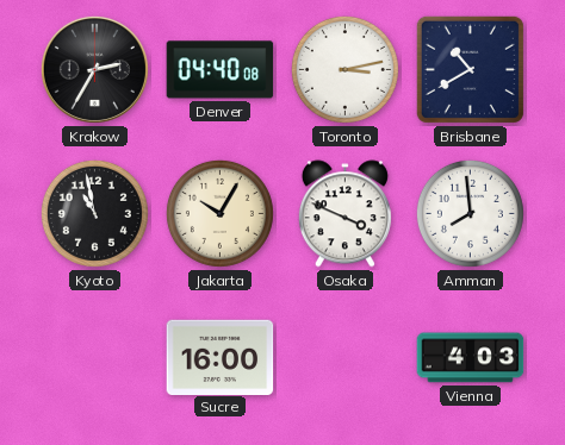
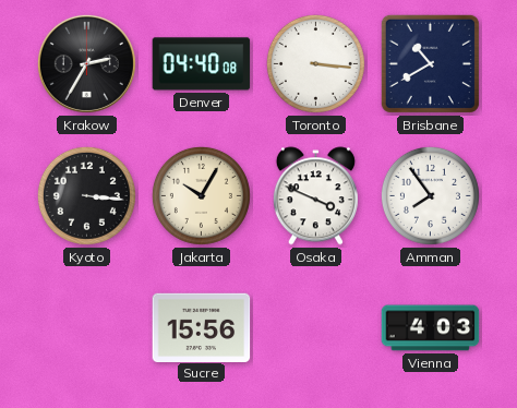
Toronto: 3:13 -> 3:16 (315, 63)
Kyoto: 10:58 -> 3:16 (86, 195)
Amman: 7:59 -> 7:54 (430, 195)
Sucre: 16:00 -> 15:56 (202, 327)
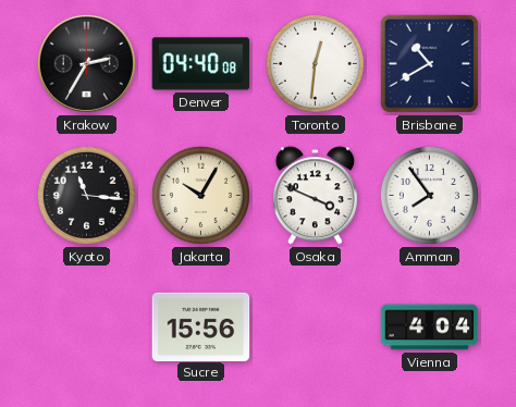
Toronto: 3:16 -> 12:31 (315, 63)
Kyoto: 3:16 -> 11:16 (86, 195)
Vienna: 4:03 -> 4:04 (430, 328)
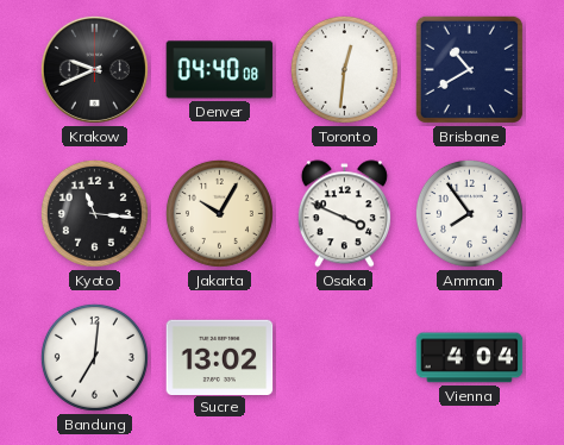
Krakow: 2:35 -> 9:41 (94, 69)
Bandung: none -> 7:01 (94, 357)
Sucre: 15:56 -> 13:02 (220, 357)
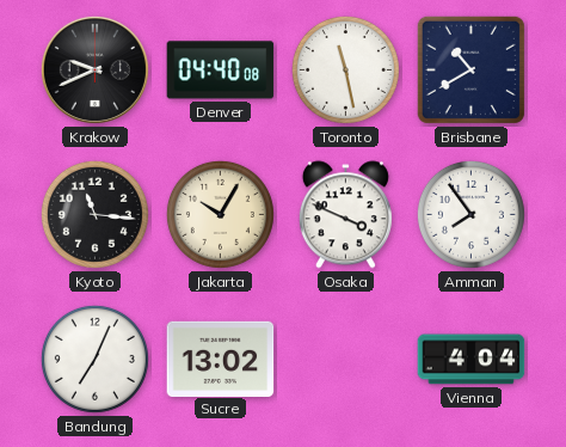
Toronto: 12:31 -> 11:28 (345, 69)
Bandung: 7:01 -> 7:04 (94, 359)
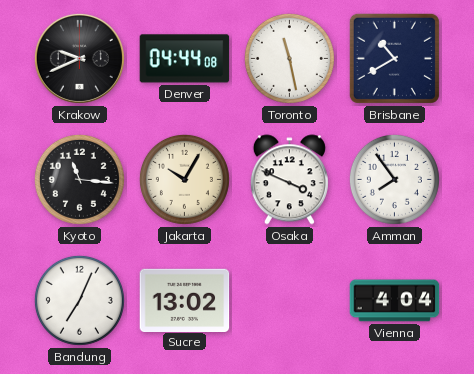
Denver: 04:40 -> 04:44 (185, 59)
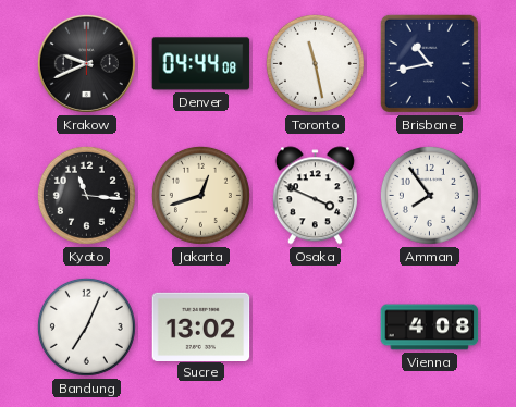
Brisbane: 10:40 -> 10:43 (429, 63)
Jakarta: 10:05 -> 12:42 (200, 195)
Vienna: 4:04 -> 4:08 (430, 328)
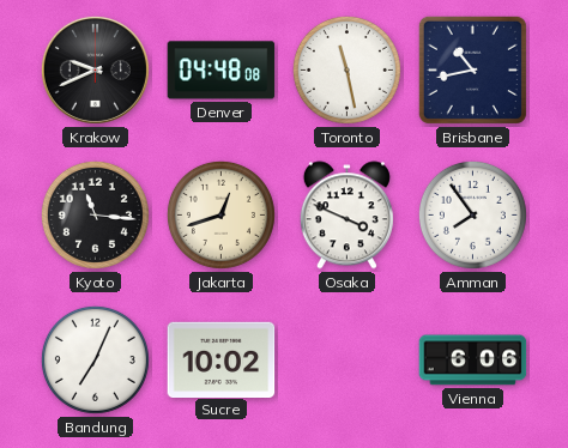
Denver: 04:44 -> 04:48 (222, 71)
Sucre: 13:02 -> 10:02 (222, 359)
Vienna: 4:08 -> 6:06 (473, 361)
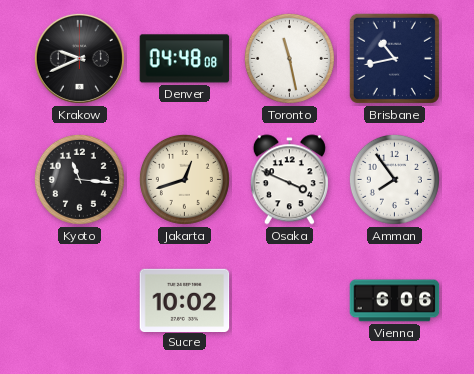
Bandung: 7:04 -> none (95, 359)
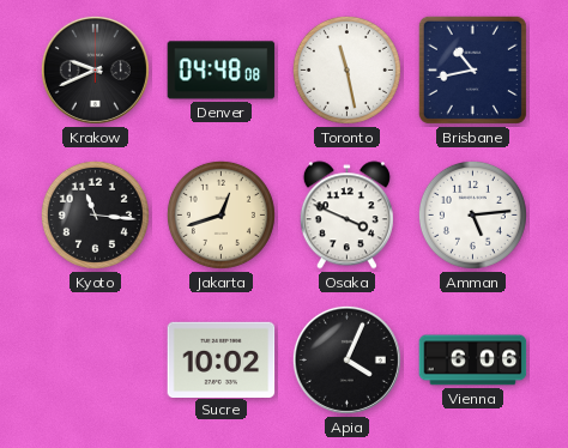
Amman: 7:54 -> 5:14 (472, 214)
Apia: none -> 4:04 (346, 359)
